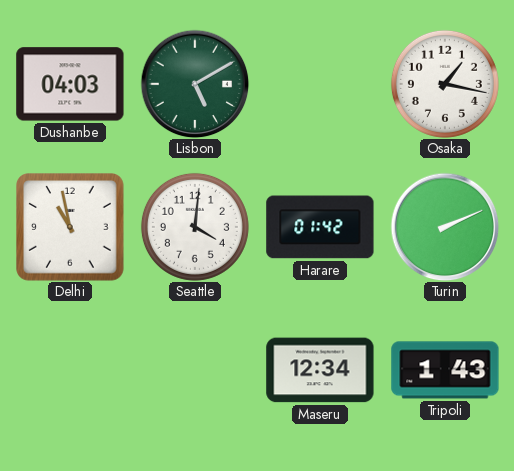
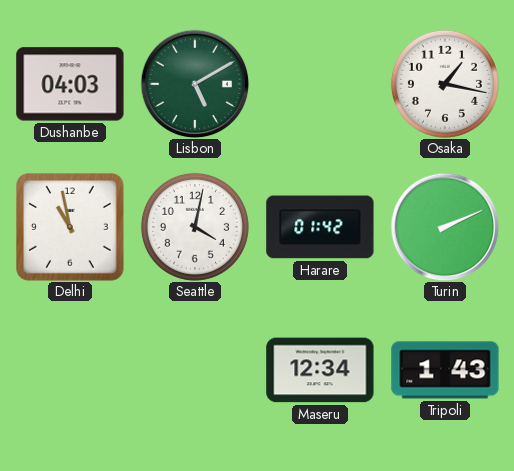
Seattle: 4:01 -> 4:02 (195, 227)
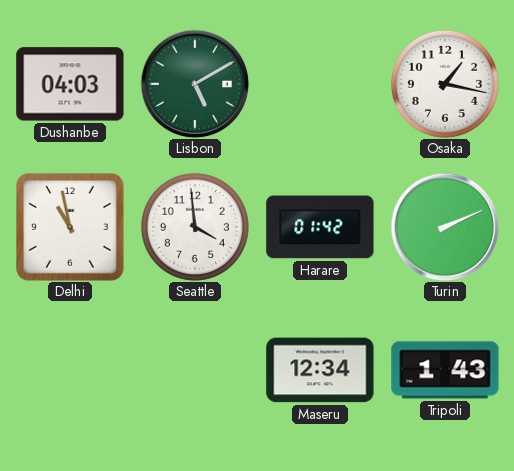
Seattle: 4:02 -> 3:59 (195, 227)
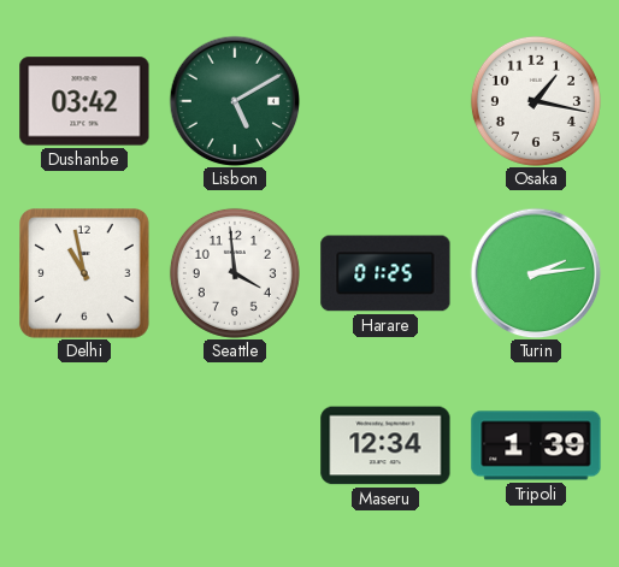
Dushanbe: 04:03 -> 03:42 (84, 101)
Harare: 01:42 -> 01:25 (385, 273)
Turin: 2:11 -> 2:14 (536, 273)
Tripoli: 1:43 -> 1:39 (536, 445)
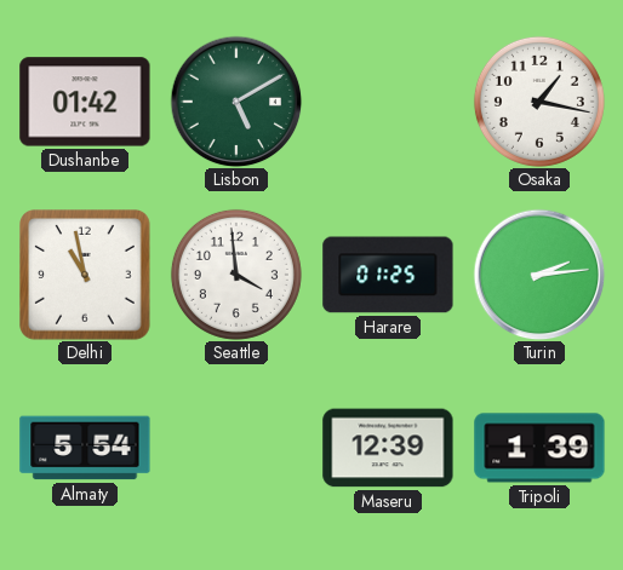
Dushanbe: 03:42 -> 01:42 (85, 102)
Almaty: none -> 5:54 (85, 448)
Maseru: 12:34 -> 12:39 (388, 448)
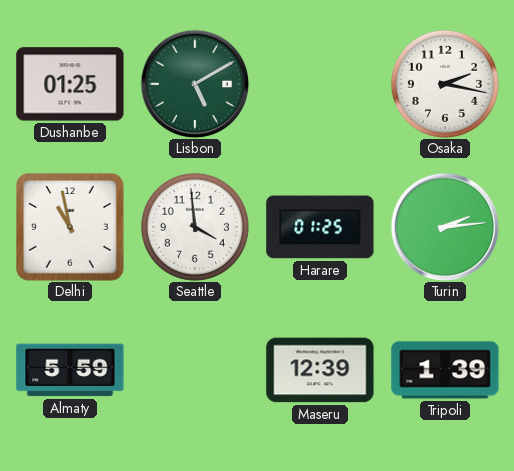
Dushanbe: 01:42 -> 01:25 (70, 84)
Osaka: 1:17 -> 2:17 (445, 84)
Almaty: 5:54 -> 5:59 (70, 370)
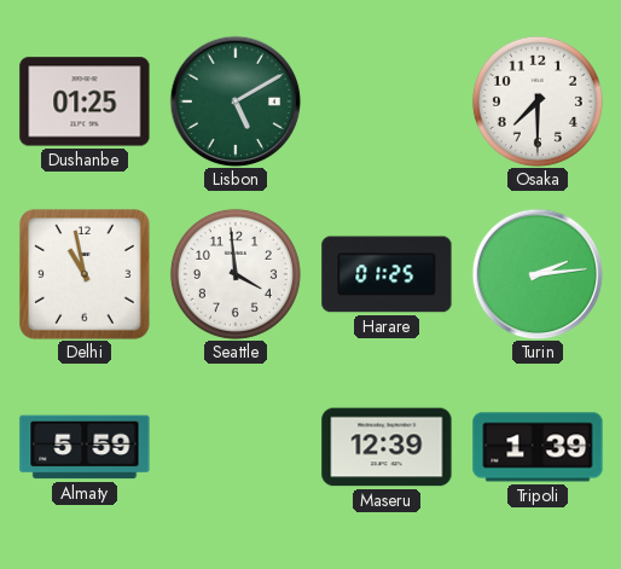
Osaka: 2:17 -> 7:30 (538, 101)
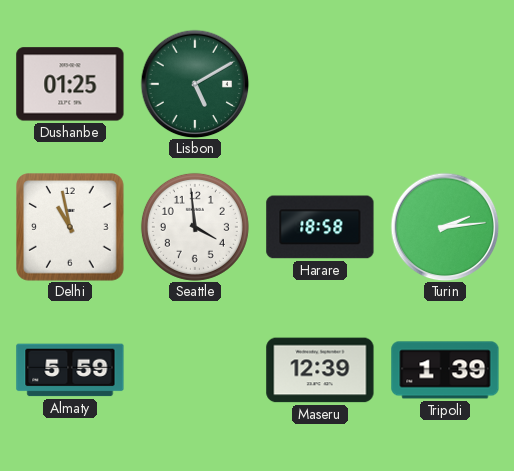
Osaka: 7:30 -> none (538, 101)
Harare: 01:25 -> 18:58 (320, 227)
